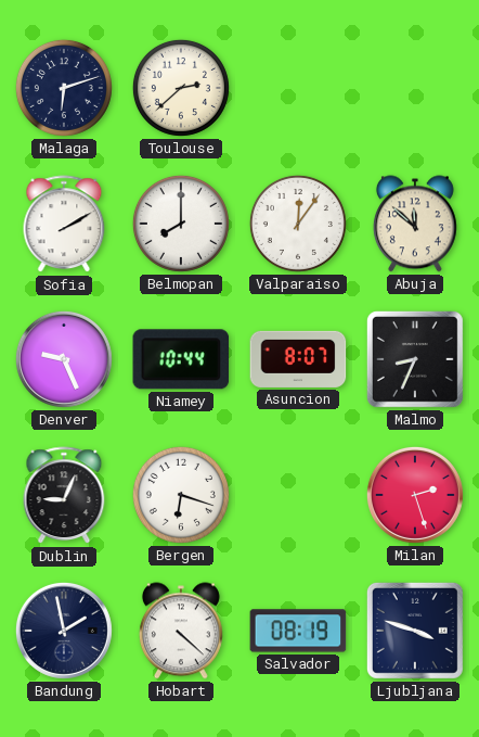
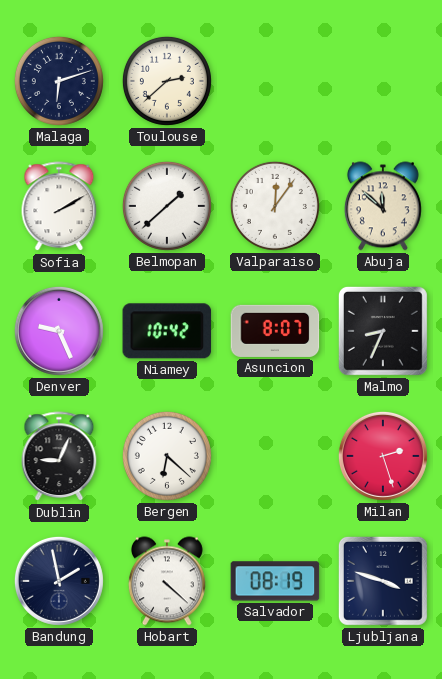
Belmopan: 8:00 -> 1:38 (167, 206)
Niamey: 10:44 -> 10:42 (167, 331)
Bergen: 6:18 -> 6:22 (167, 456)
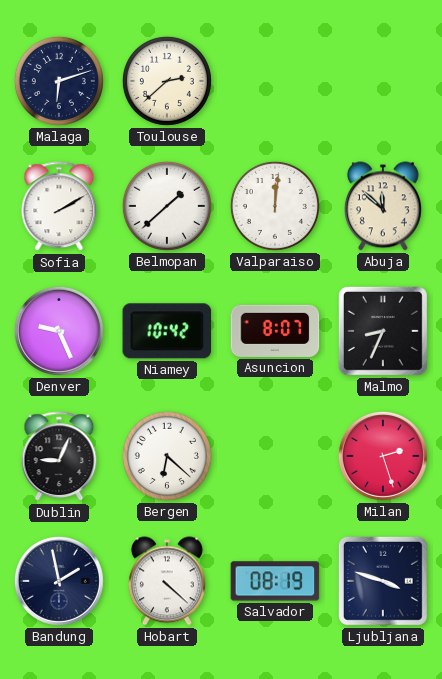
Valparaiso: 12:06 -> 12:01 (275, 206)
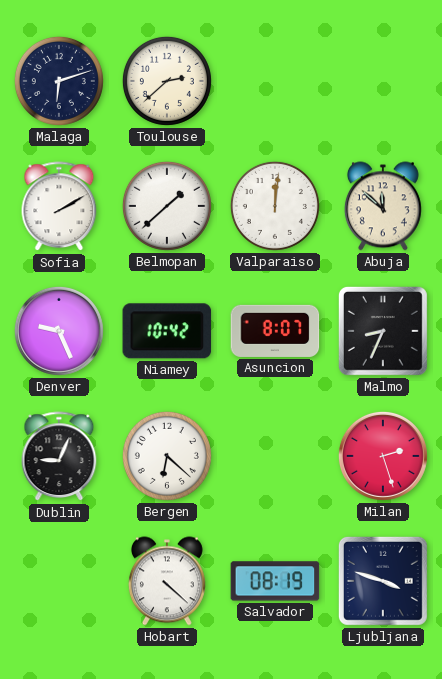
Bandung: 1:58 -> none (59, 581)
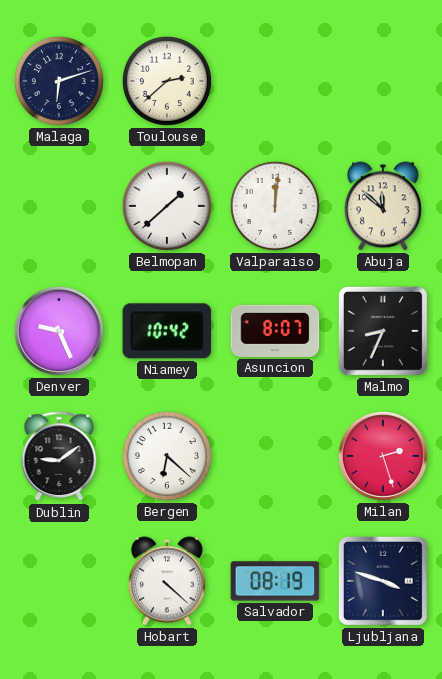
Sofia: 2:10 -> none (59, 207)
Dublin: 9:04 -> 9:09 (59, 457)
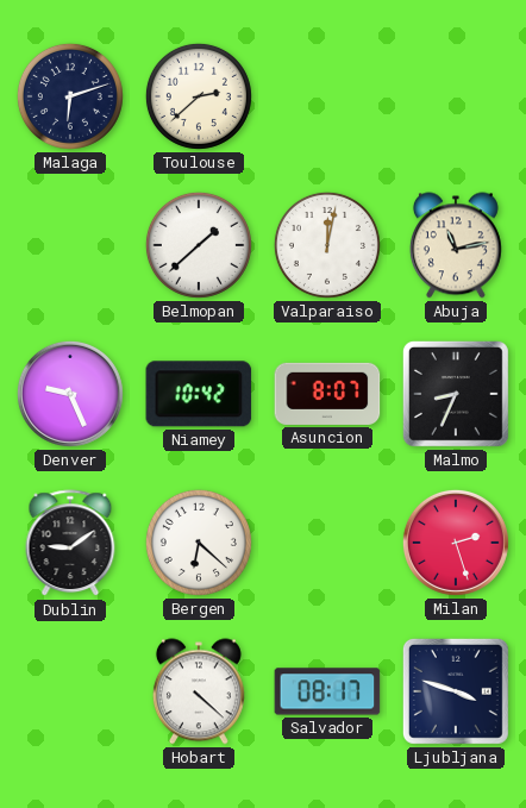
Valparaiso: 12:01 -> 12:02 (327, 245)
Abuja: 11:52 -> 11:13 (456, 245)
Salvador: 08:19 -> 08:17 (327, 691)
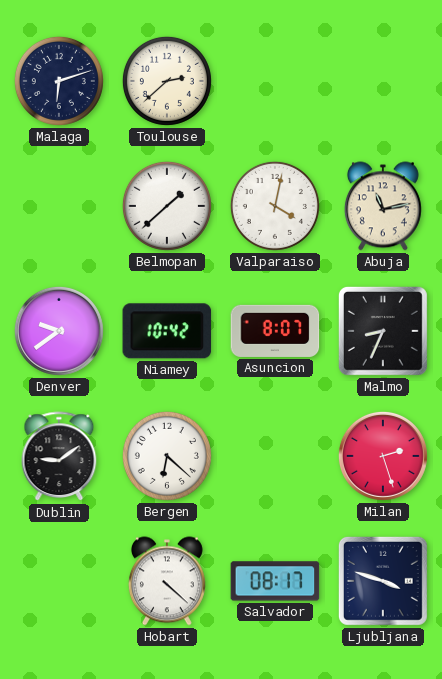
Valparaiso: 12:02 -> 4:02 (275, 206)
Denver: 9:26 -> 9:39 (59, 331)
